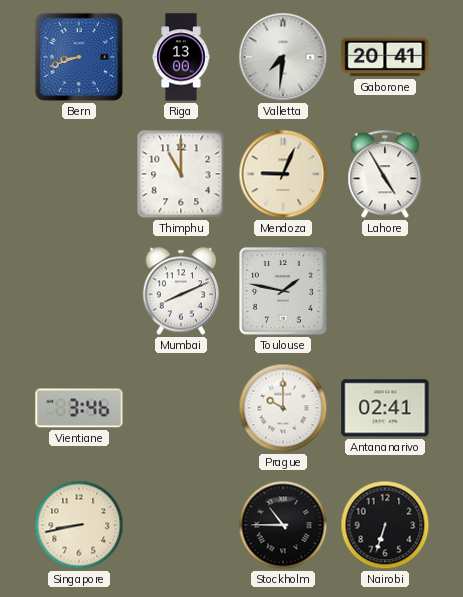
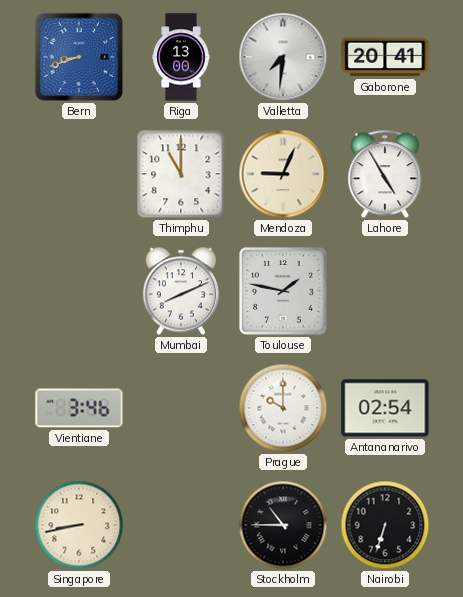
Antananarivo: 02:41 -> 02:54 (385, 408)
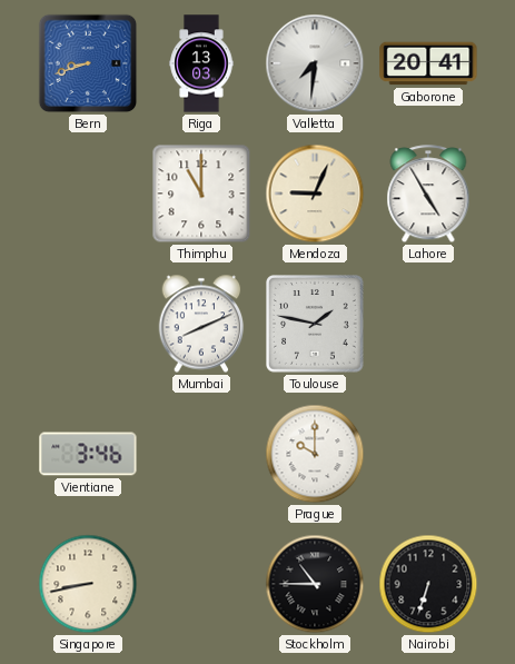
Riga: 13:00 -> 13:03 (201, 63)
Antananarivo: 02:54 -> none (385, 408)
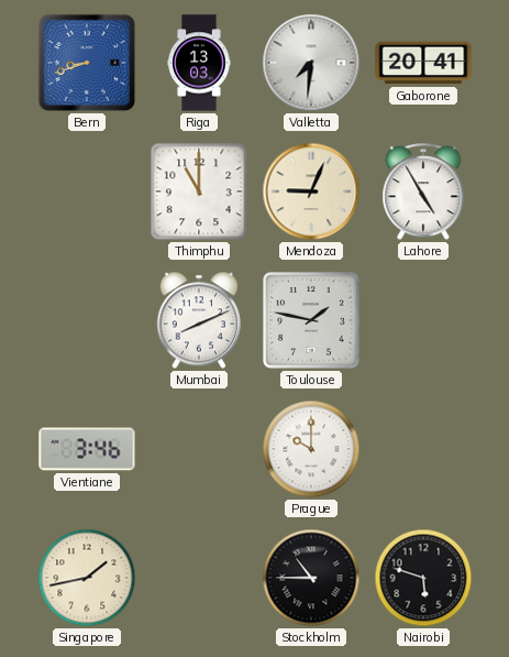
Singapore: 8:43 -> 1:43 (87, 578)
Nairobi: 6:33 -> 5:48 (423, 578)
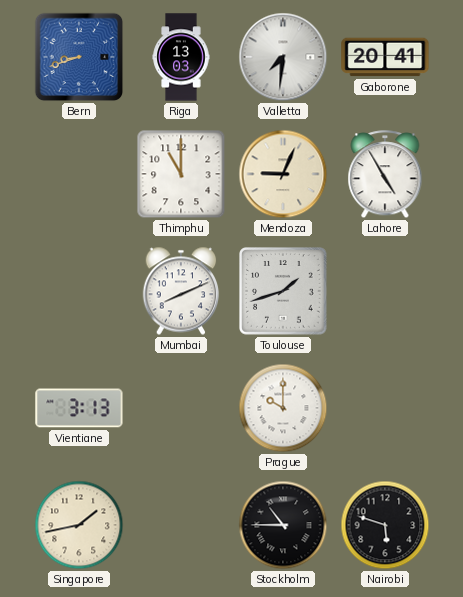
Toulouse: 1:47 -> 1:42 (284, 292)
Vientiane: 3:46 -> 3:13 (79, 408)
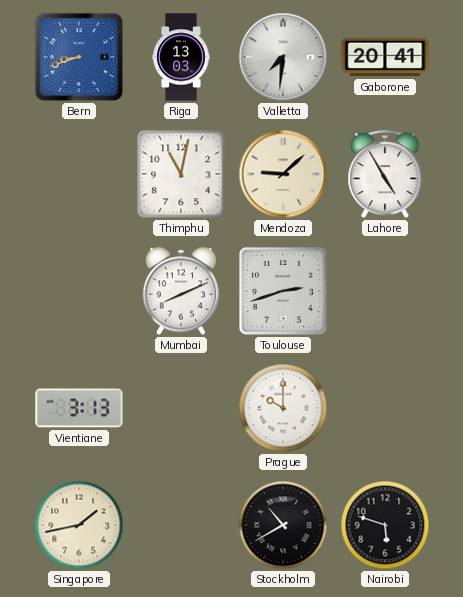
Thimphu: 11:00 -> 11:02 (181, 174)
Mendoza: 9:04 -> 9:08 (283, 174)
Toulouse: 1:42 -> 2:42 (284, 292)
Stockholm: 10:45 -> 10:40 (283, 525)
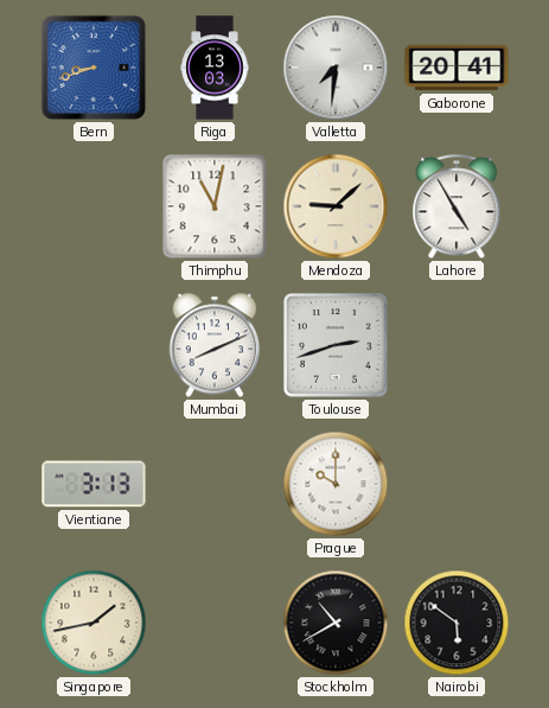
Nairobi: 5:48 -> 5:51 (457, 623)
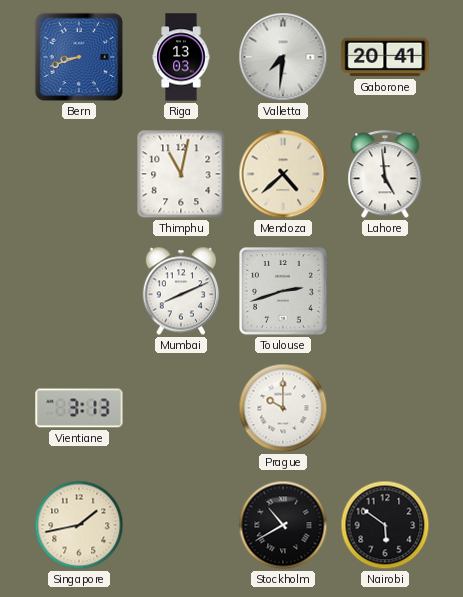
Mendoza: 9:08 -> 4:38 (283, 174)
Lahore: 4:55 -> 4:59 (385, 175)
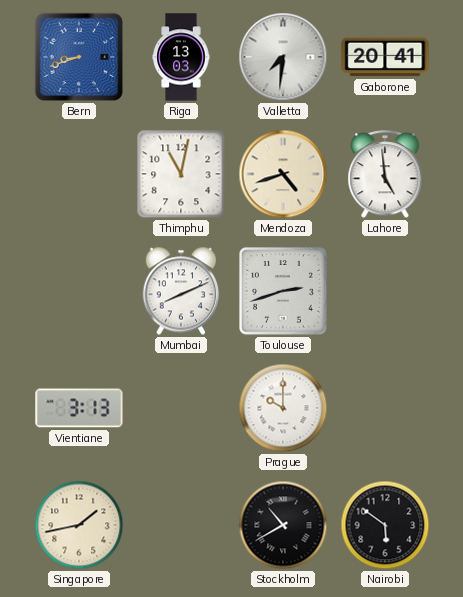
Mendoza: 4:38 -> 4:42 (283, 174)
